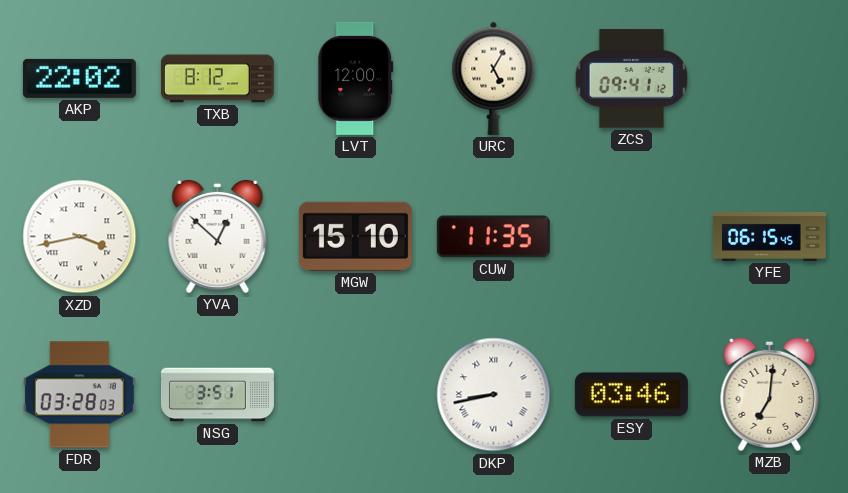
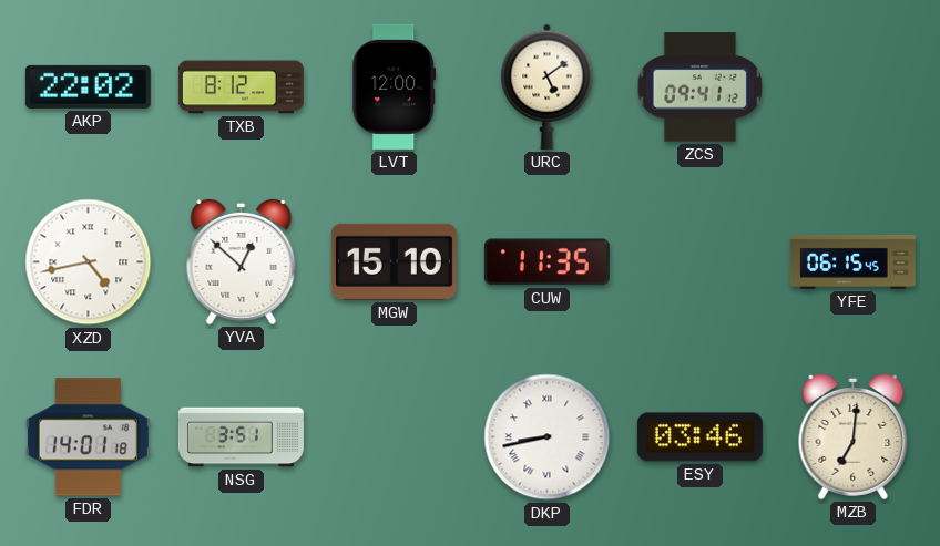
URC: 5:05 -> 5:09 (548, 86)
XZD: 3:43 -> 4:43 (89, 262)
FDR: 03:28 -> 14:01 (88, 437)
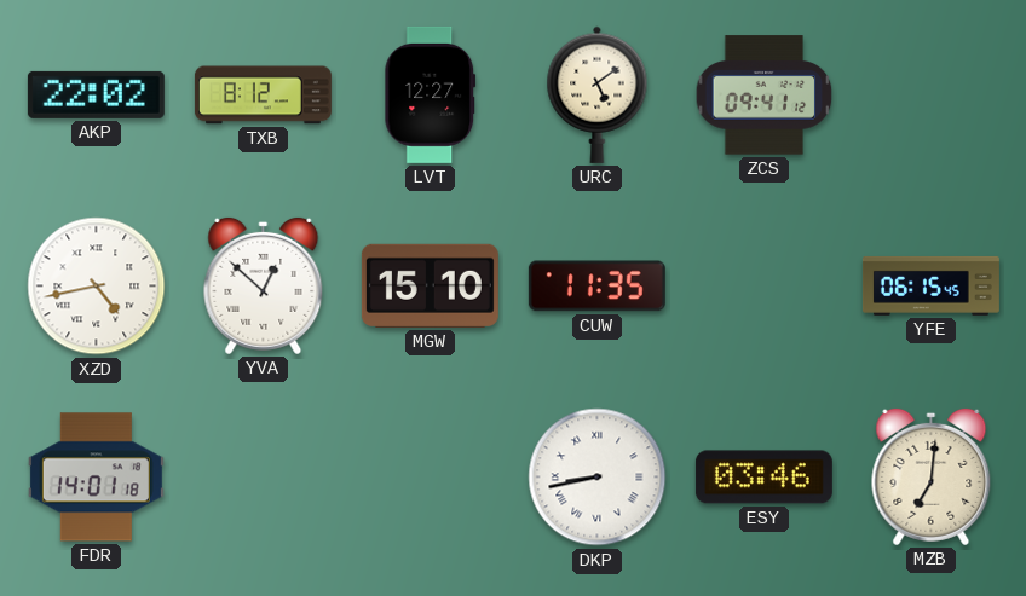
LVT: 12:00 -> 12:27 (431, 94)
NSG: 3:51 -> none (241, 437)
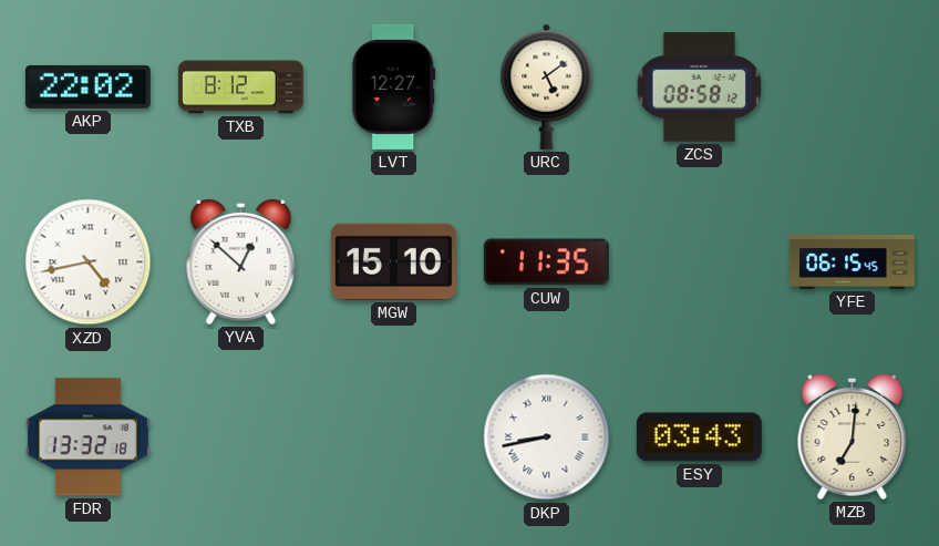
ZCS: 09:41 -> 08:58 (700, 87)
FDR: 14:01 -> 13:32 (87, 437)
ESY: 03:46 -> 03:43 (699, 437)
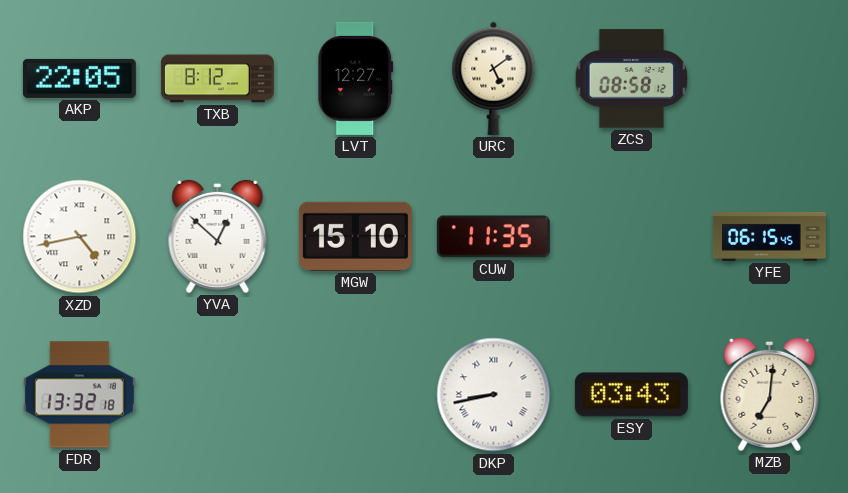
AKP: 22:02 -> 22:05 (79, 78)
